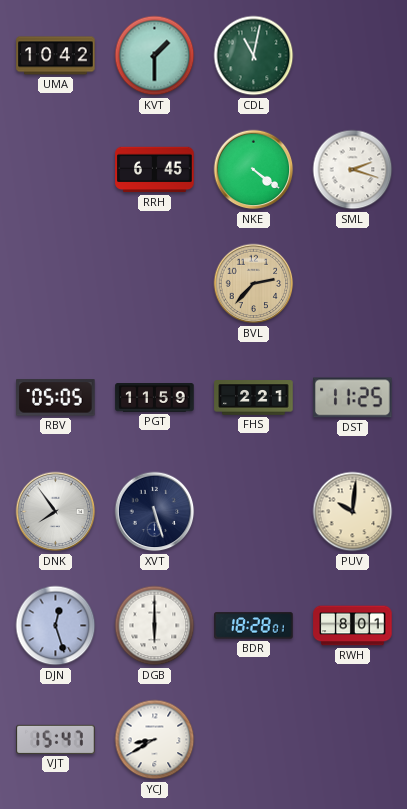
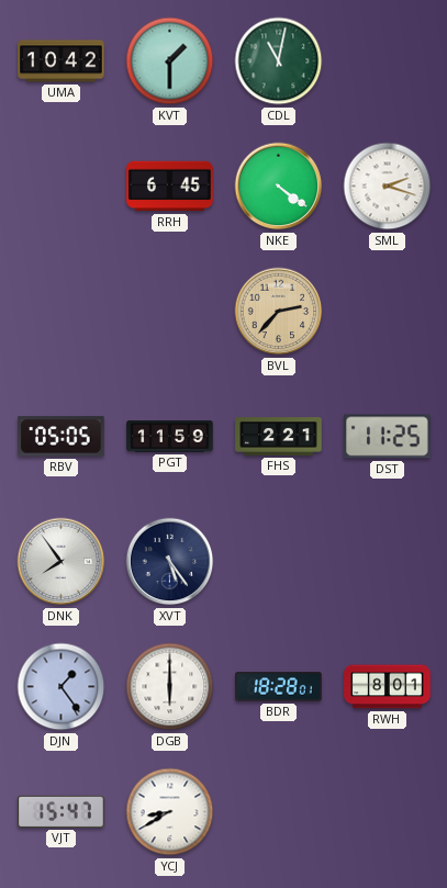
XVT: 5:27 -> 5:24 (170, 562)
PUV: 10:01 -> none (353, 512)
DJN: 12:27 -> 1:24 (62, 687)
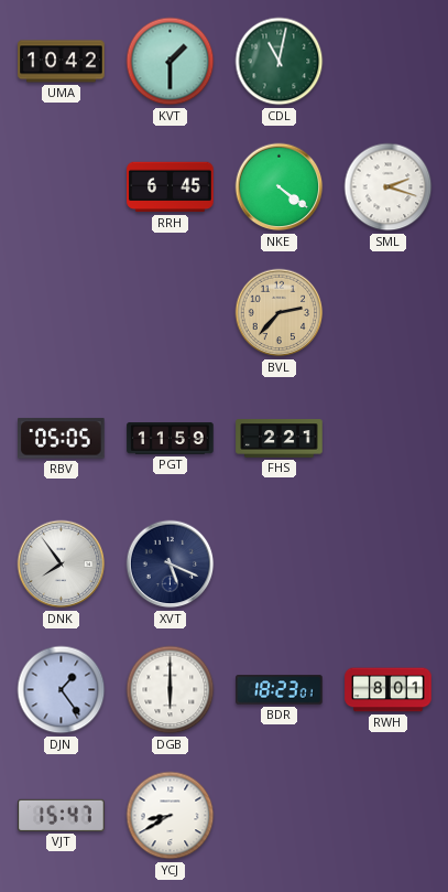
DST: 11:25 -> none (388, 437)
XVT: 5:24 -> 5:19 (171, 565)
BDR: 18:28 -> 18:23 (280, 690)
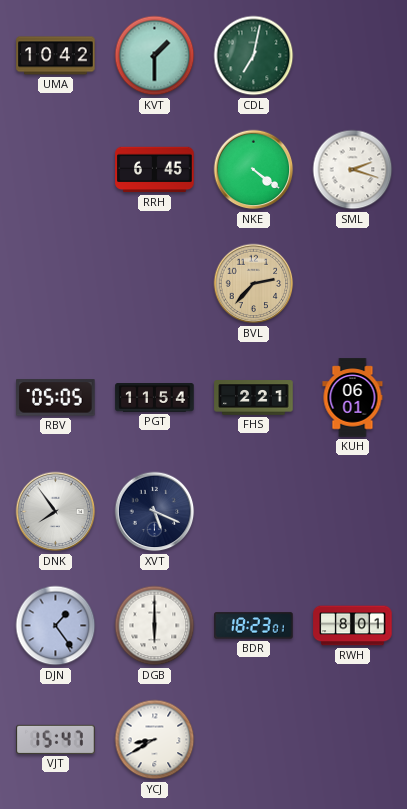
CDL: 11:02 -> 7:02 (254, 56)
PGT: 11:59 -> 11:54 (155, 398)
KUH: none -> 06:01 (353, 398)
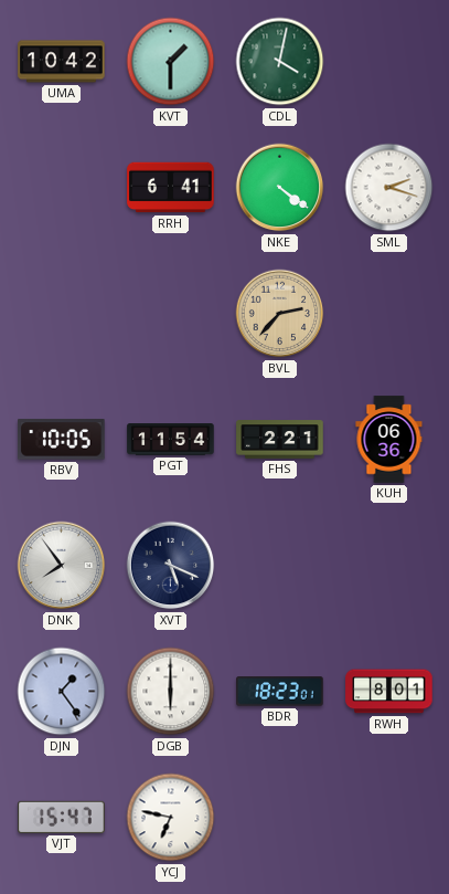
CDL: 7:02 -> 4:02 (280, 62)
RRH: 6:45 -> 6:41 (171, 188)
RBV: 05:05 -> 10:05 (62, 440)
KUH: 06:01 -> 06:36 (389, 440)
YCJ: 8:40 -> 6:47 (171, 818)
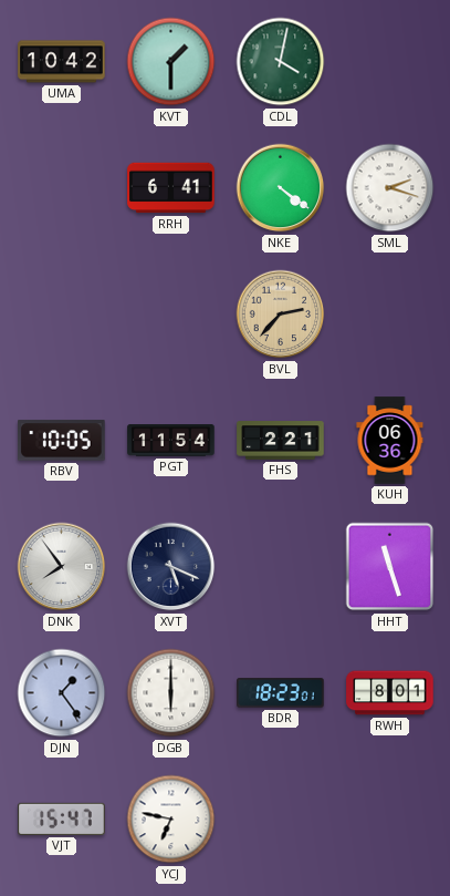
HHT: none -> 11:27 (390, 567)
